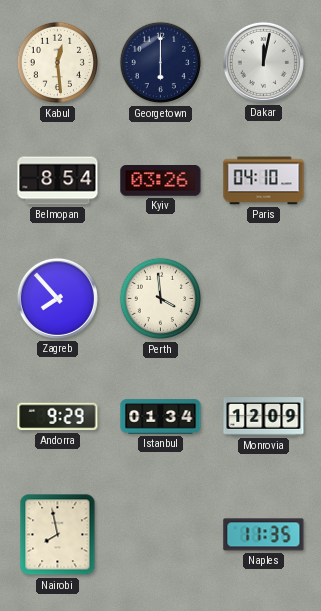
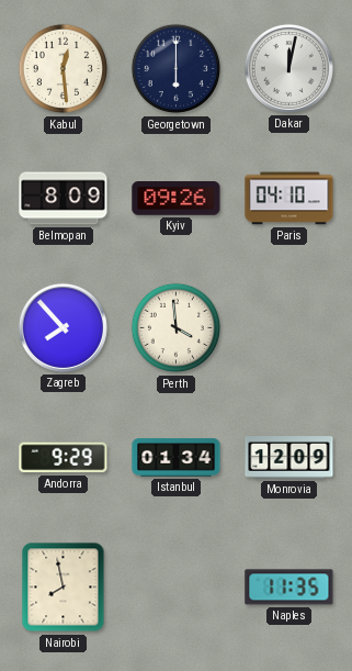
Belmopan: 8:54 -> 8:09 (64, 199)
Kyiv: 03:26 -> 09:26 (177, 199)
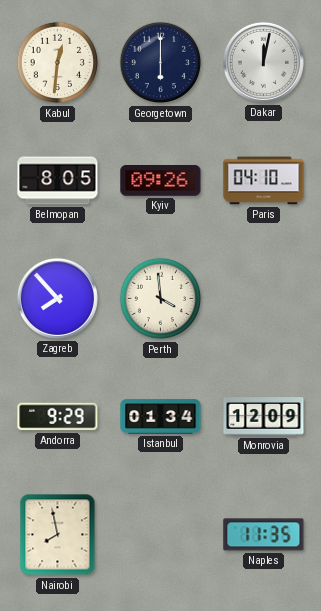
Kabul: 12:29 -> 12:31 (58, 63)
Belmopan: 8:09 -> 8:05 (58, 181)
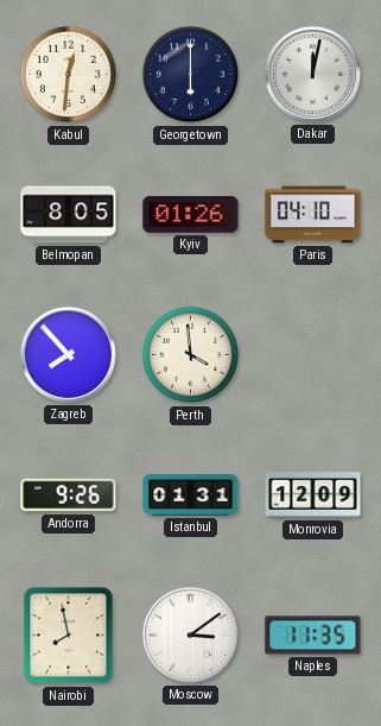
Kyiv: 09:26 -> 01:26 (191, 215)
Andorra: 9:29 -> 9:26 (69, 495)
Istanbul: 01:34 -> 01:31 (191, 495)
Moscow: none -> 3:09 (190, 635)
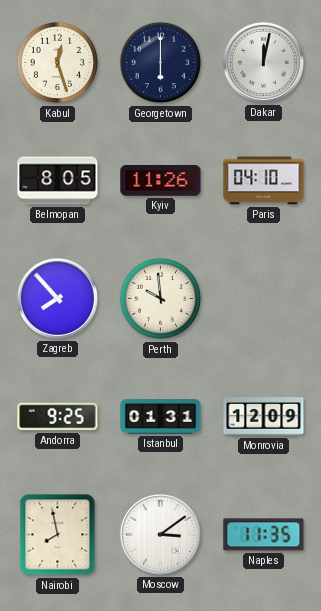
Kabul: 12:31 -> 12:27 (58, 63)
Kyiv: 01:26 -> 11:26 (161, 181)
Perth: 3:59 -> 9:59 (161, 299)
Andorra: 9:26 -> 9:25 (58, 417)
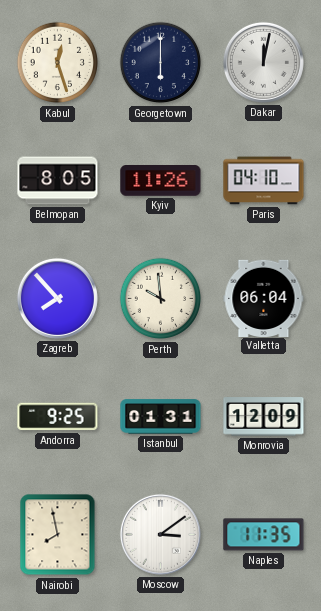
Valletta: none -> 06:04 (264, 298)
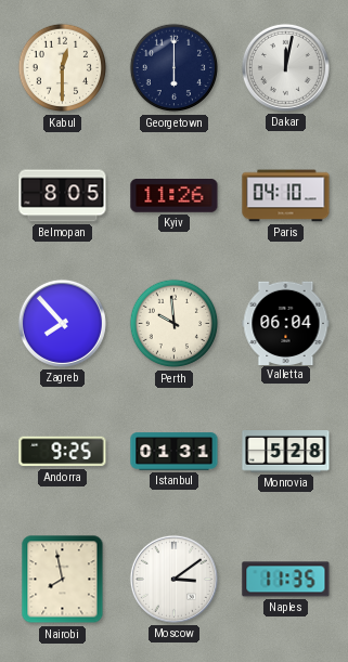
Kabul: 12:27 -> 12:30 (63, 68)
Monrovia: 12:09 -> 5:28 (286, 452)
